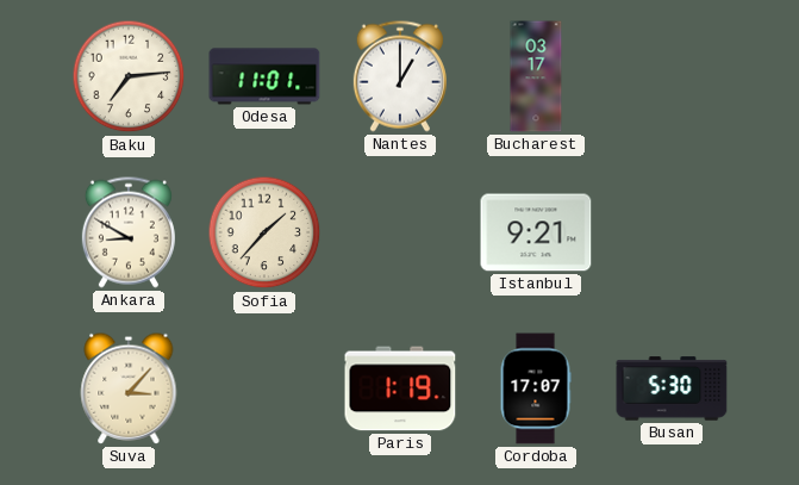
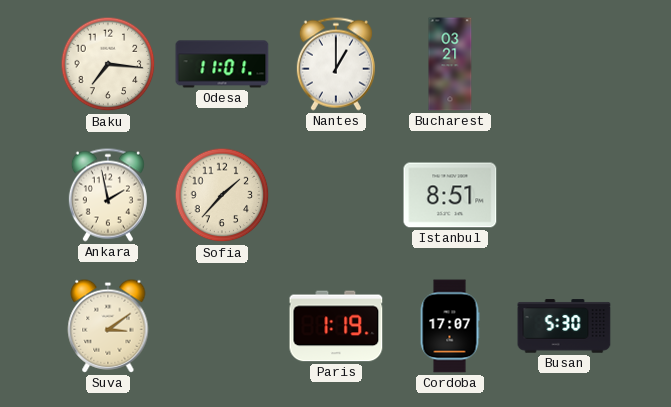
Baku: 7:14 -> 7:16 (108, 64)
Bucharest: 03:17 -> 03:21 (450, 64)
Ankara: 8:50 -> 1:58 (108, 195)
Istanbul: 9:21 -> 8:51 (450, 195)
Suva: 3:07 -> 3:09 (108, 326)
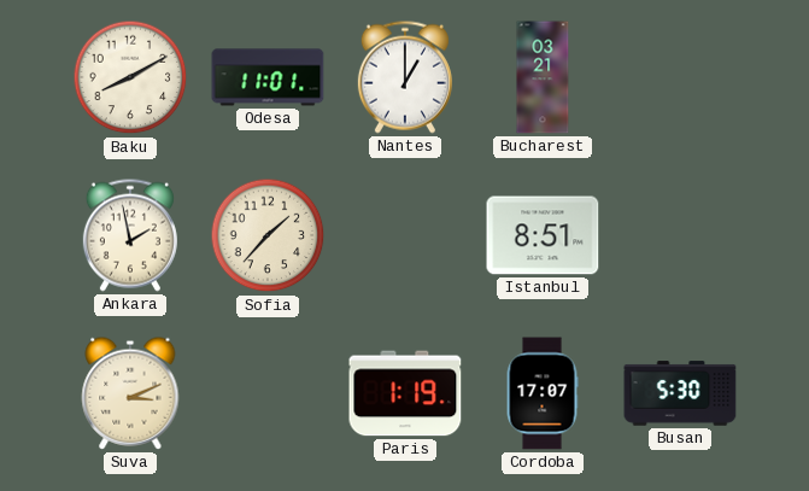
Baku: 7:16 -> 8:10 (130, 77)
Suva: 3:09 -> 3:11 (130, 393)
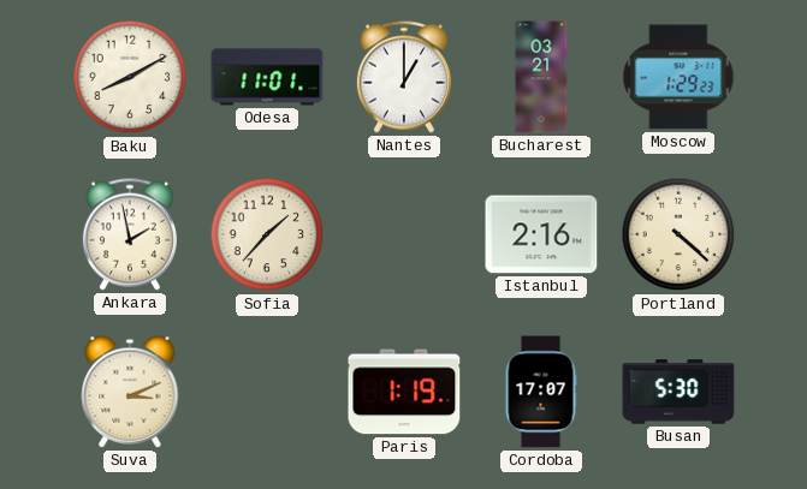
Moscow: none -> 1:29 (678, 77)
Istanbul: 8:51 -> 2:16 (541, 234)
Portland: none -> 4:22 (678, 234)
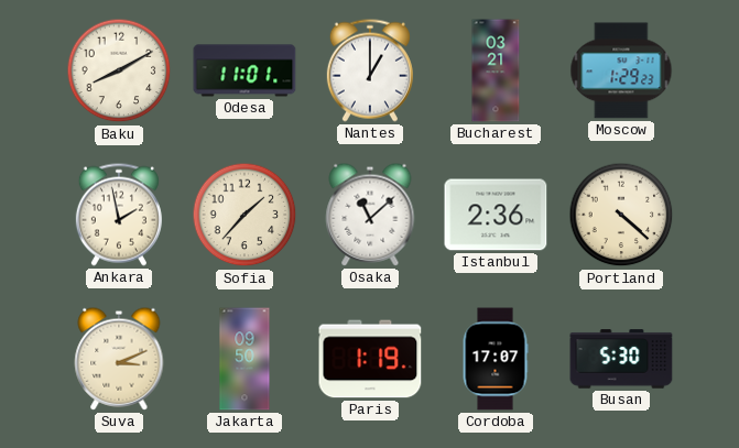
Osaka: none -> 11:08 (370, 215)
Istanbul: 2:16 -> 2:36 (496, 215)
Jakarta: none -> 09:50 (244, 359)
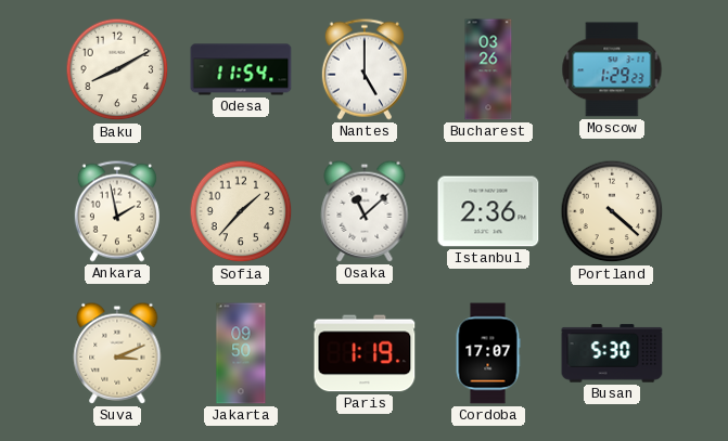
Odesa: 11:01 -> 11:54 (241, 69)
Nantes: 1:00 -> 5:00 (365, 69)
Bucharest: 03:21 -> 03:26 (488, 69)
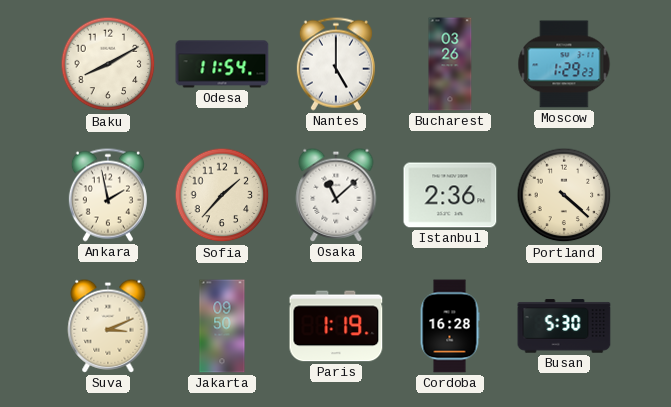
Cordoba: 17:07 -> 16:28 (450, 326)
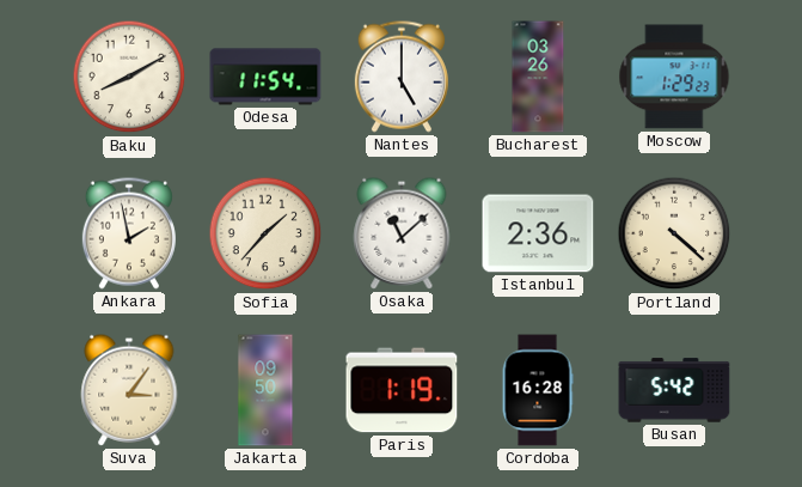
Suva: 3:11 -> 3:06 (129, 390)
Busan: 5:30 -> 5:42 (674, 390)
